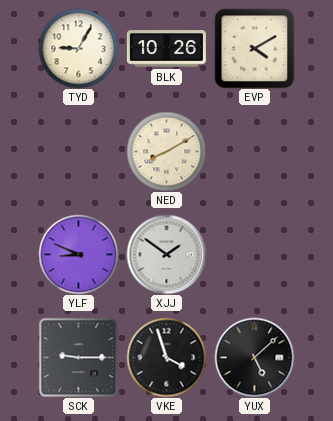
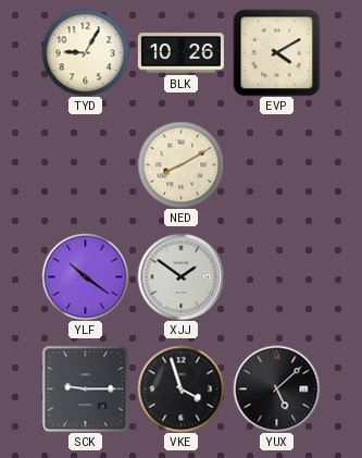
YLF: 8:49 -> 10:21 (85, 276)
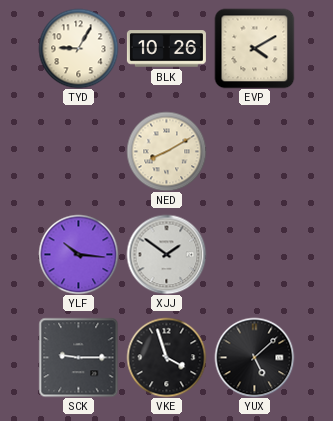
YLF: 10:21 -> 10:16 (78, 254)
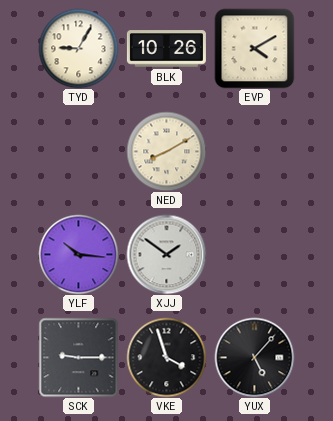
YUX: 5:08 -> 5:07 (254, 357)
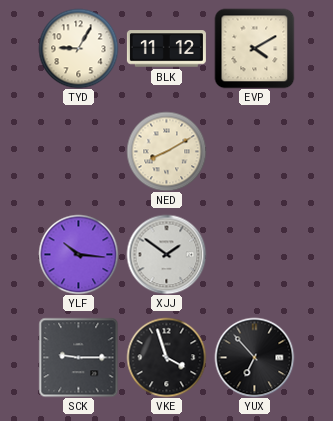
BLK: 10:26 -> 11:12 (166, 49)
YUX: 5:07 -> 6:53 (254, 357)
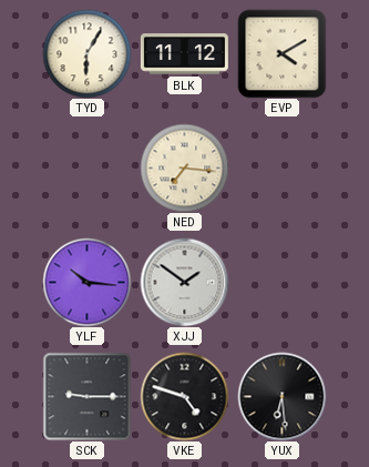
TYD: 9:05 -> 6:05 (86, 53)
NED: 8:10 -> 7:16 (184, 167)
VKE: 3:57 -> 4:48 (184, 396)
YUX: 6:53 -> 6:29 (281, 396)
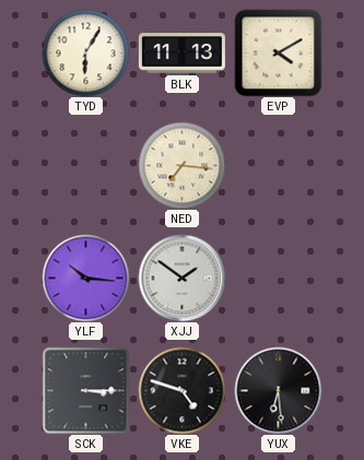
BLK: 11:12 -> 11:13 (181, 54)
SCK: 9:15 -> 3:15 (85, 390)
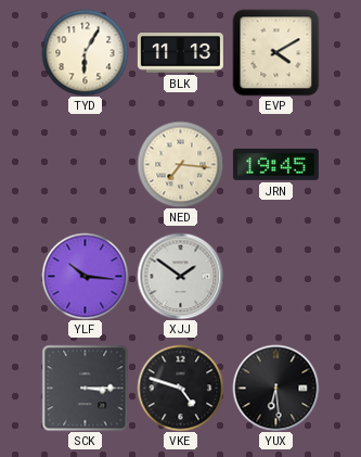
JRN: none -> 19:45 (275, 164)
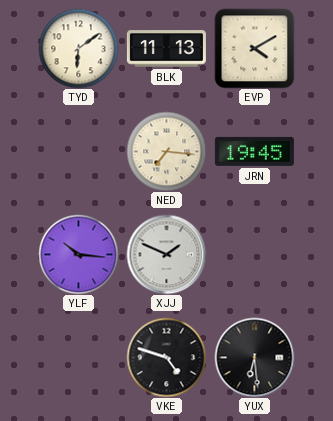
TYD: 6:05 -> 6:09 (78, 48)
XJJ: 1:51 -> 1:49 (166, 254)
SCK: 3:15 -> none (85, 388)
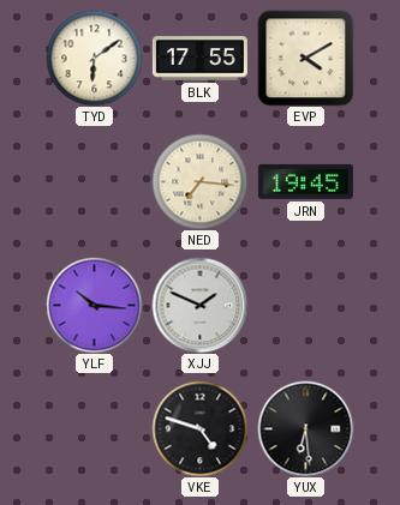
BLK: 11:13 -> 17:55 (199, 59)
